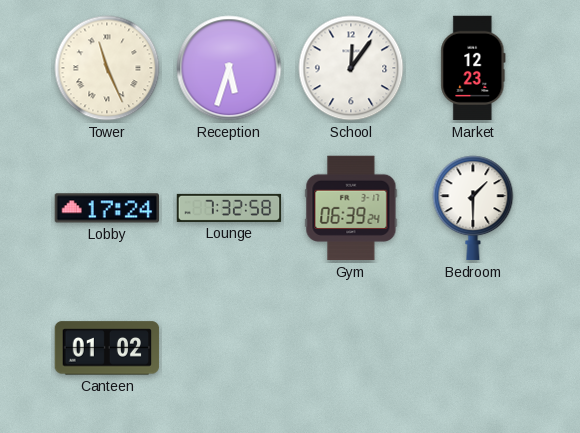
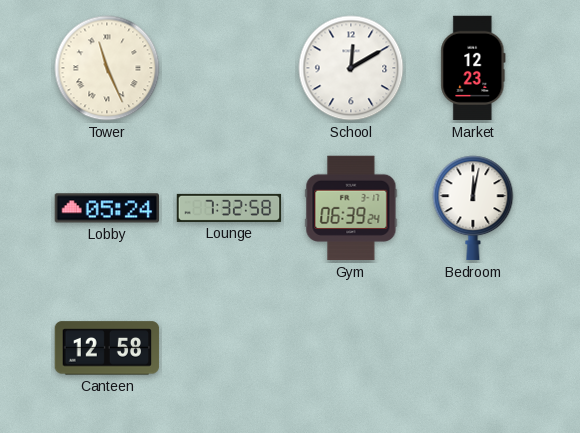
Reception: 5:33 -> none (229, 68)
School: 12:06 -> 12:10 (351, 68)
Lobby: 17:24 -> 05:24 (107, 208)
Bedroom: 1:30 -> 12:02 (473, 208)
Canteen: 01:02 -> 12:58 (107, 348)
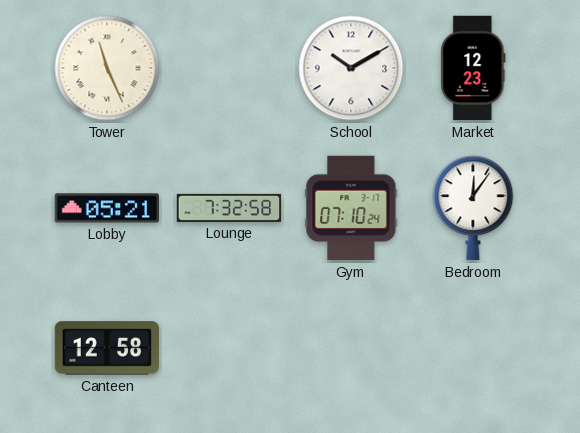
School: 12:10 -> 10:10 (351, 68)
Lobby: 05:24 -> 05:21 (107, 208)
Gym: 06:39 -> 07:10 (351, 208)
Bedroom: 12:02 -> 12:06 (473, 208)
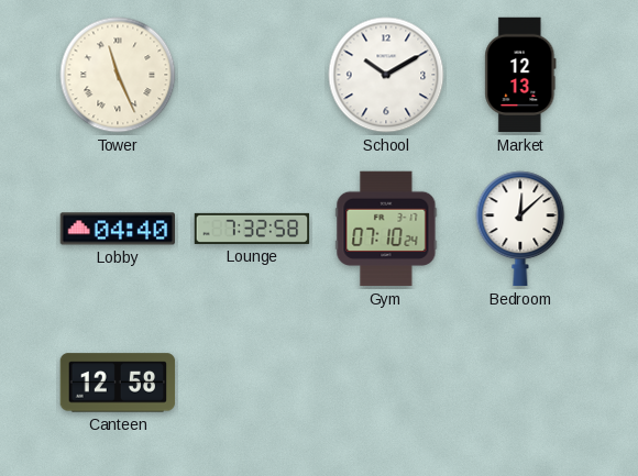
Market: 12:23 -> 12:13 (520, 75)
Lobby: 05:21 -> 04:40 (118, 229)
Bedroom: 12:06 -> 12:08 (520, 229)
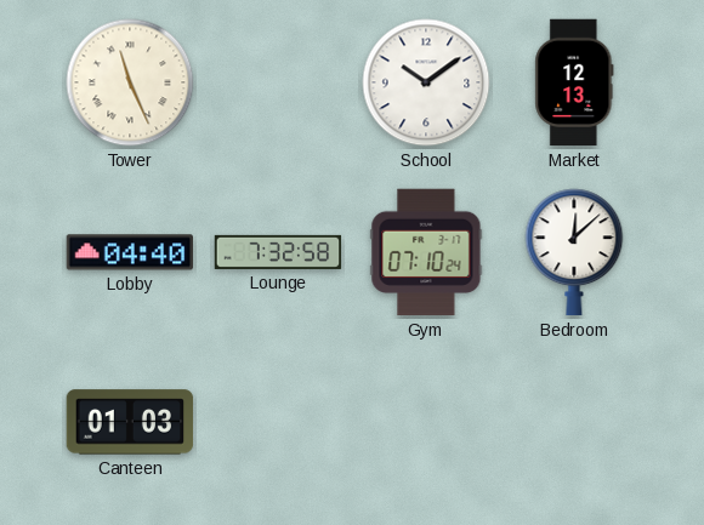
School: 10:10 -> 10:09 (426, 82)
Canteen: 12:58 -> 01:03 (130, 422)
